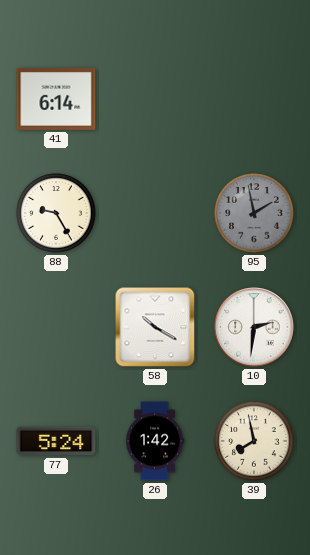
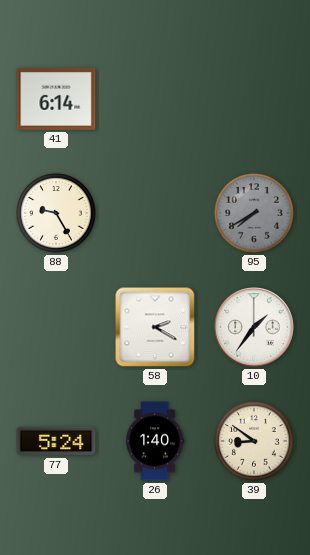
95: 1:58 -> 7:40 (254, 213)
58: 10:20 -> 2:20 (155, 327)
10: 2:31 -> 1:36 (254, 327)
26: 1:42 -> 1:40 (155, 441)
39: 7:58 -> 8:51 (254, 441)
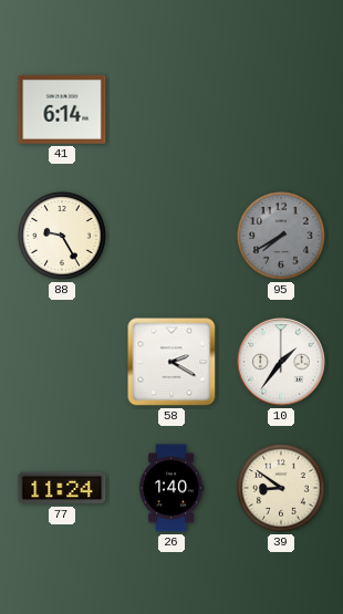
77: 5:24 -> 11:24 (62, 488)
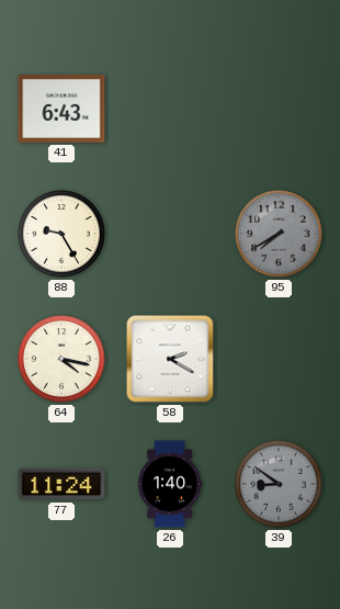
41: 6:14 -> 6:43 (61, 109)
64: none -> 4:17 (61, 359)
10: 1:36 -> none (281, 362)
39 dial: cream -> grey (279, 484)
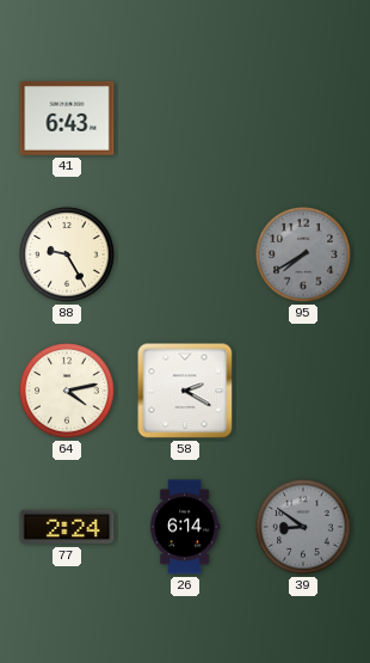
64: 4:17 -> 4:13 (67, 391)
77: 11:24 -> 2:24 (67, 527)
26: 1:40 -> 6:14 (185, 527)
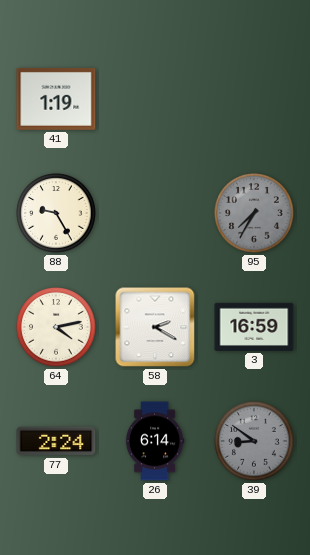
41: 6:43 -> 1:19 (56, 99)
95: 7:40 -> 7:35 (254, 213)
3: none -> 16:59 (254, 327)
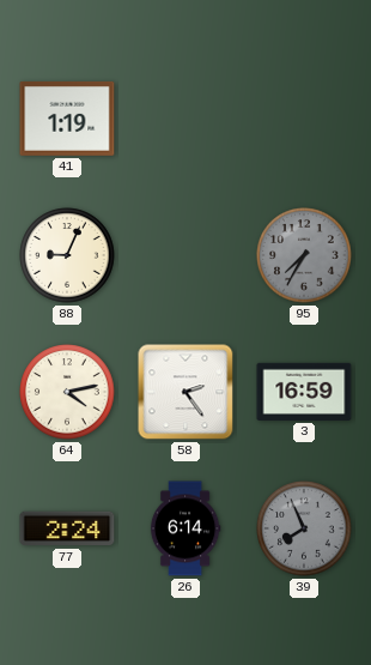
88: 9:25 -> 9:04 (67, 255)
58: 2:20 -> 2:24 (185, 392)
39: 8:51 -> 7:56 (304, 528)
